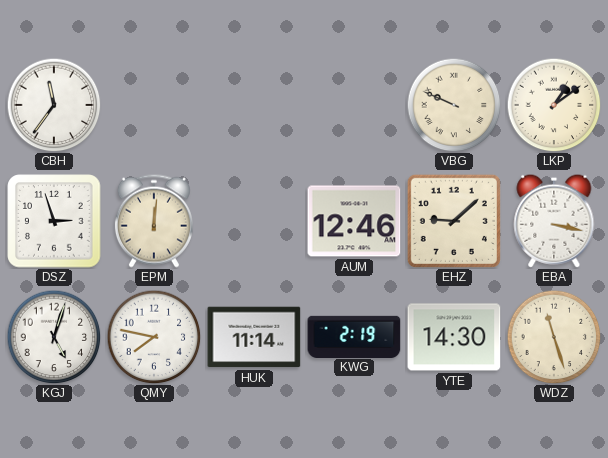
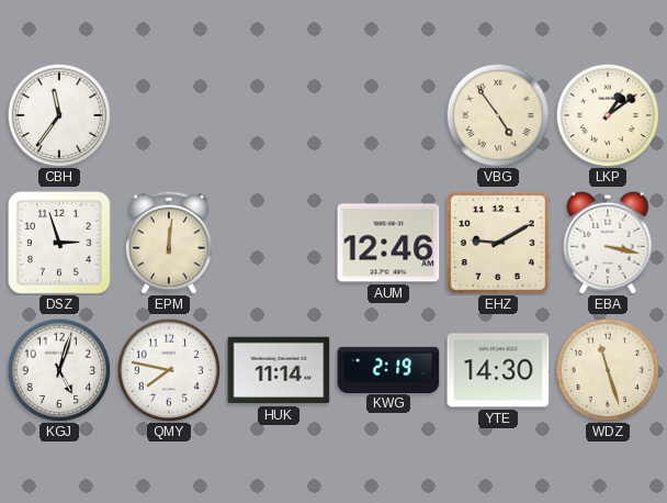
VBG: 9:49 -> 4:54 (498, 115)
EHZ: 9:08 -> 9:10 (498, 243)
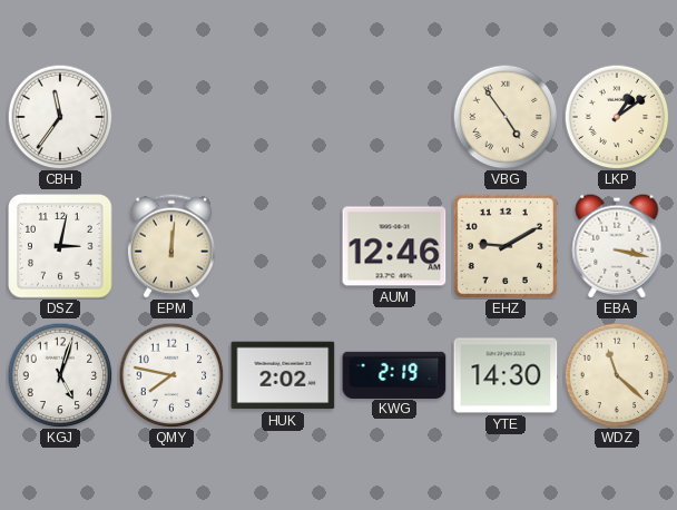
DSZ: 2:57 -> 3:02 (60, 246)
HUK: 11:14 -> 2:02 (283, 375)
WDZ: 11:27 -> 11:22 (617, 375)
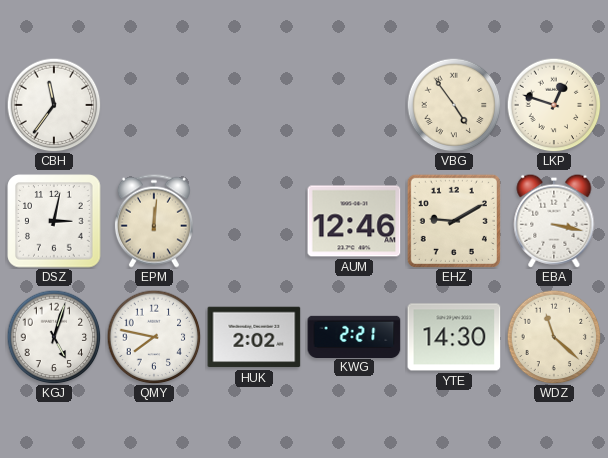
LKP: 1:09 -> 12:48 (554, 105)
KWG: 2:19 -> 2:21 (354, 336)
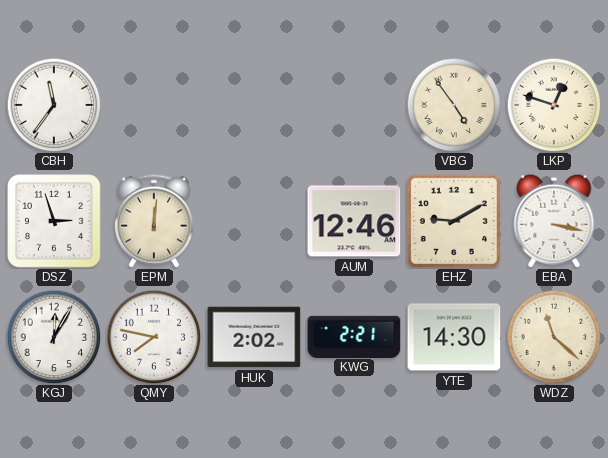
DSZ: 3:02 -> 2:57 (54, 221)
KGJ: 5:03 -> 12:05 (54, 337)
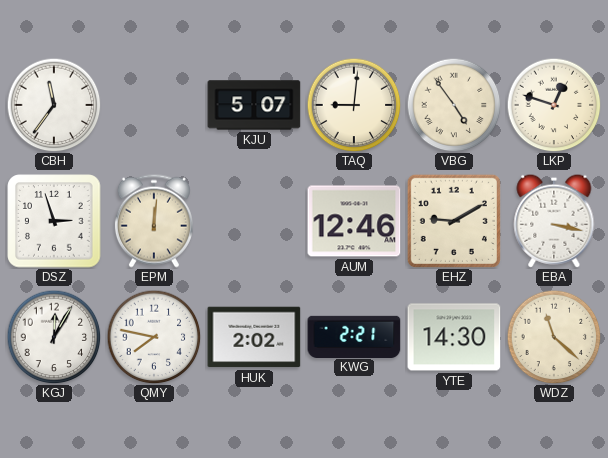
KJU: none -> 5:07 (254, 105)
TAQ: none -> 9:01 (354, 105)
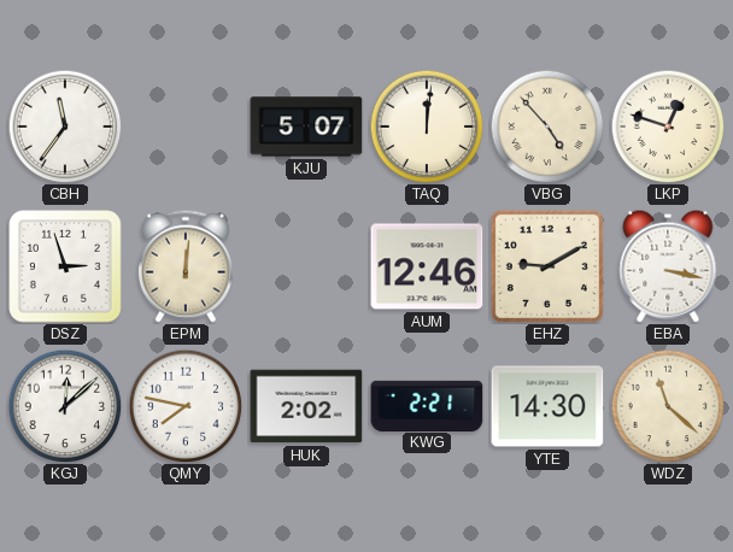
TAQ: 9:01 -> 12:01 (427, 127)
VBG: 4:54 -> 4:53 (547, 127)
KGJ: 12:05 -> 12:08 (65, 406)
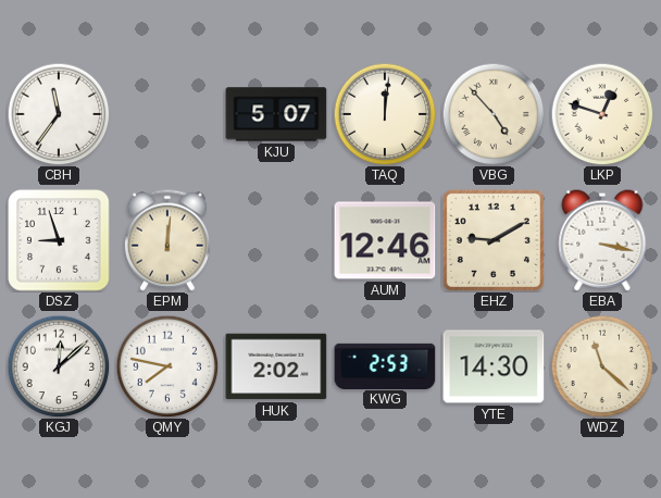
DSZ: 2:57 -> 8:57 (59, 240)
KWG: 2:21 -> 2:53 (385, 365)
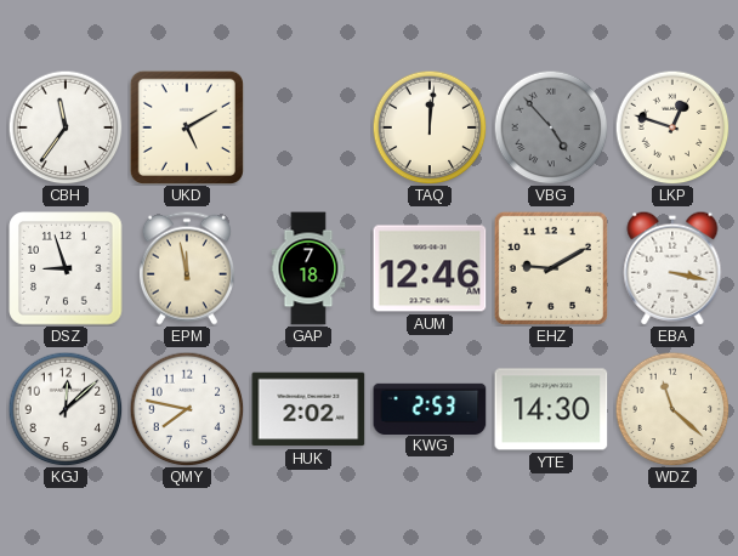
UKD: none -> 5:10 (187, 127)
KJU: 5:07 -> none (276, 114)
VBG dial: cream -> grey (551, 127)
EPM: 12:01 -> 11:58 (187, 268)
GAP: none -> 7:18 (308, 268)
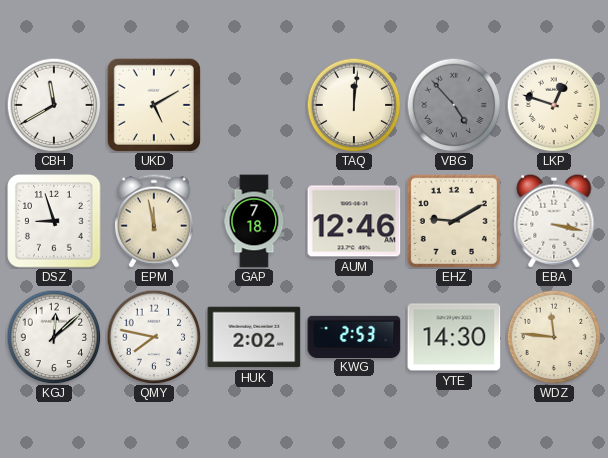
CBH: 11:36 -> 11:40 (54, 105)
WDZ: 11:22 -> 11:46 (554, 337)
